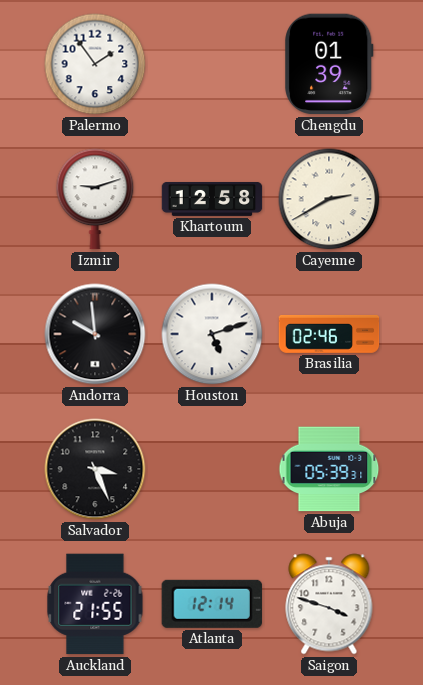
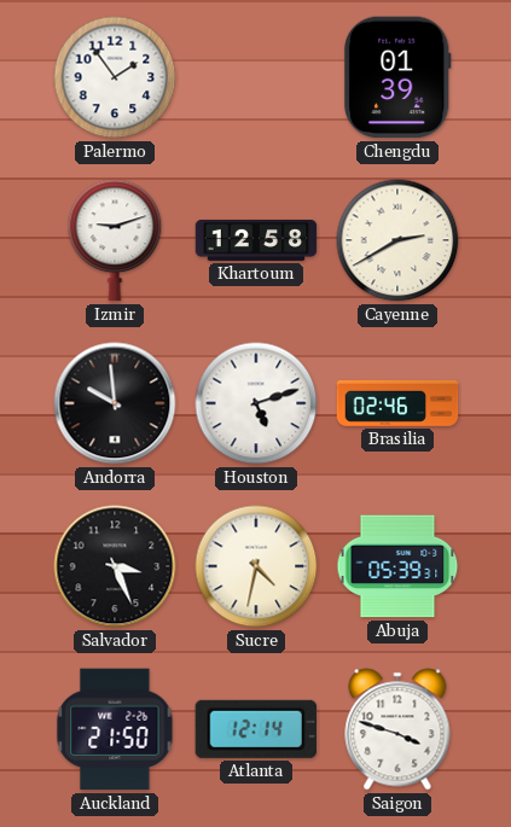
Sucre: none -> 4:32 (256, 566)
Auckland: 21:55 -> 21:50 (115, 729)
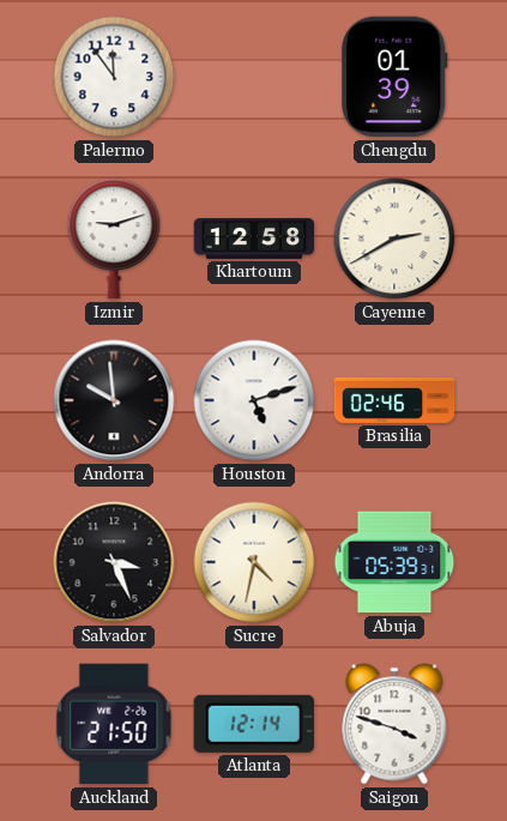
Palermo: 1:54 -> 11:54 (114, 77)
